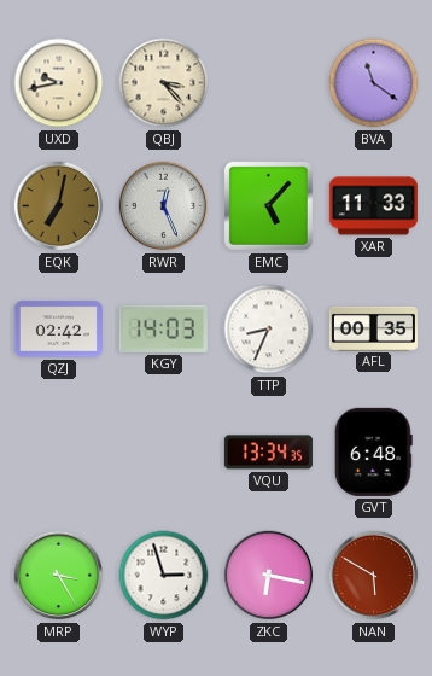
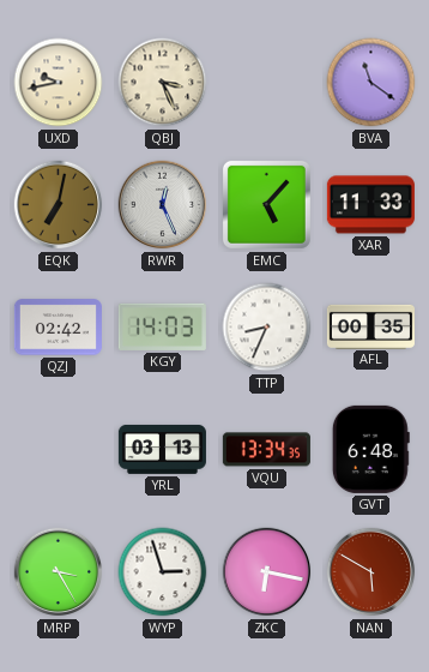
QBJ: 3:23 -> 3:26 (163, 83)
YRL: none -> 03:13 (162, 449)
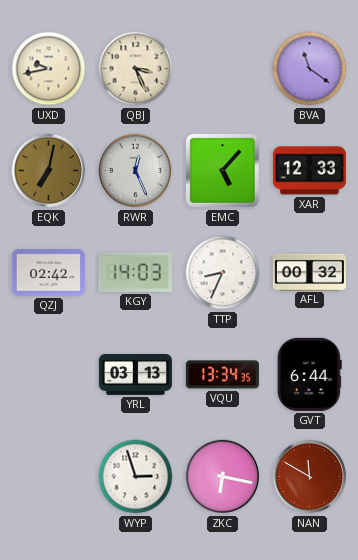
XAR: 11:33 -> 12:33 (309, 171)
AFL: 00:35 -> 00:32 (309, 272)
GVT: 6:48 -> 6:44 (309, 374)
MRP: 3:25 -> none (59, 572)
NAN: 5:50 -> 11:50 (310, 477)
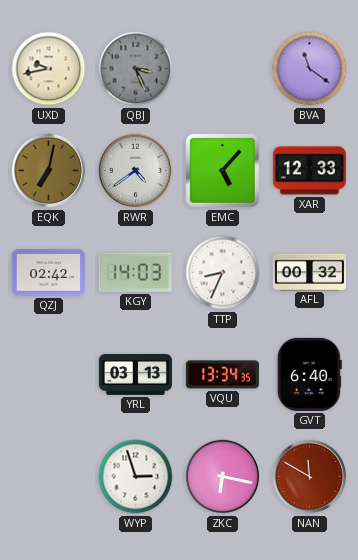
QBJ dial: cream -> grey (136, 69)
RWR: 12:26 -> 4:39 (136, 171)
GVT: 6:44 -> 6:40 (309, 374)
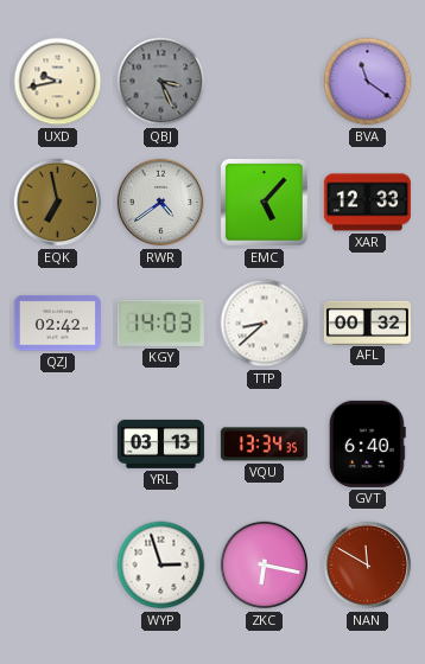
EQK: 7:02 -> 6:58 (58, 203)
TTP: 8:34 -> 8:38 (265, 324)
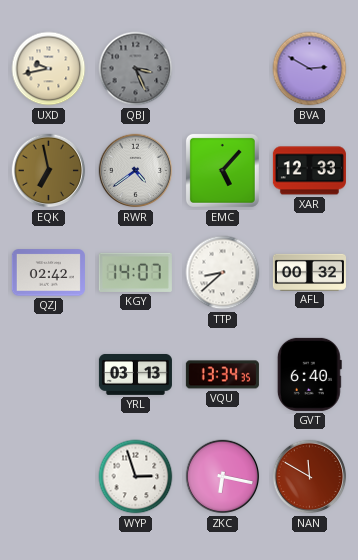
BVA: 11:21 -> 2:50 (310, 69)
KGY: 14:03 -> 14:07 (135, 272)
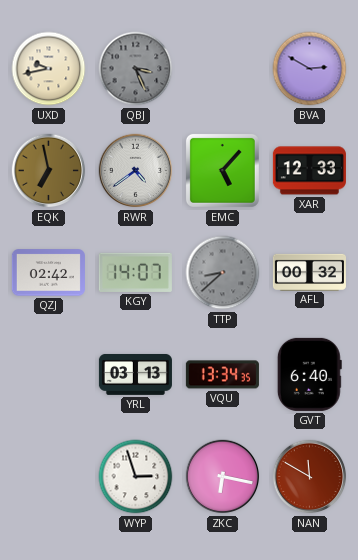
TTP dial: white -> grey (223, 273)
